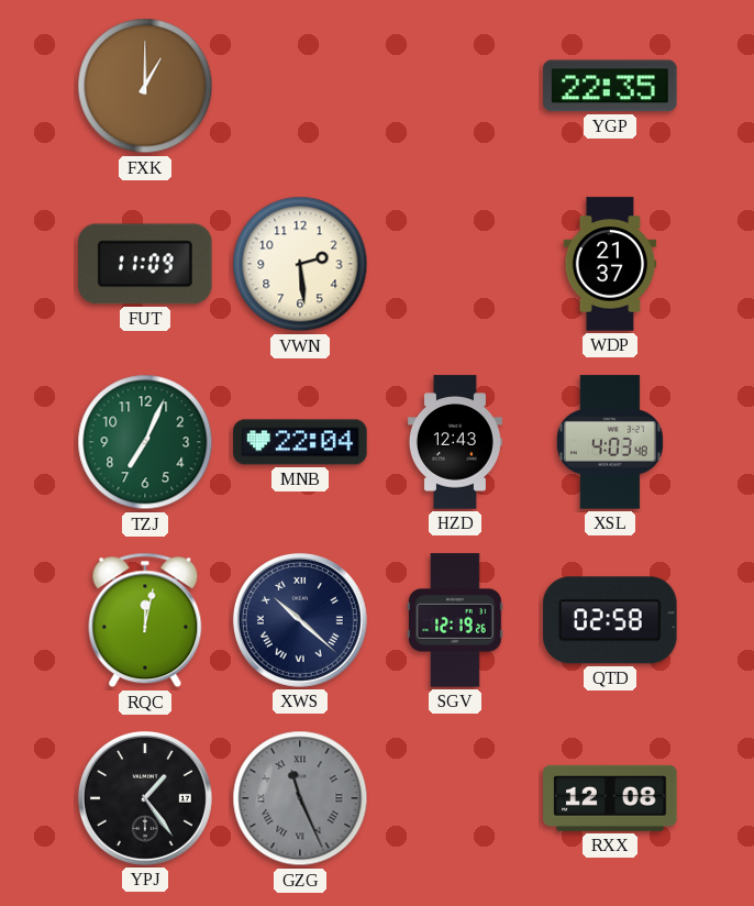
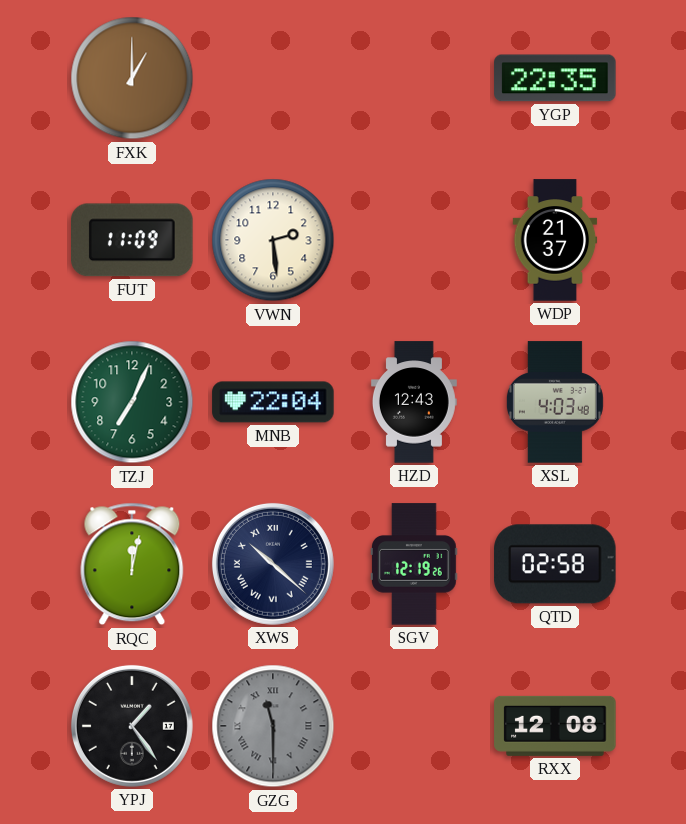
GZG: 11:26 -> 11:30 (273, 726)
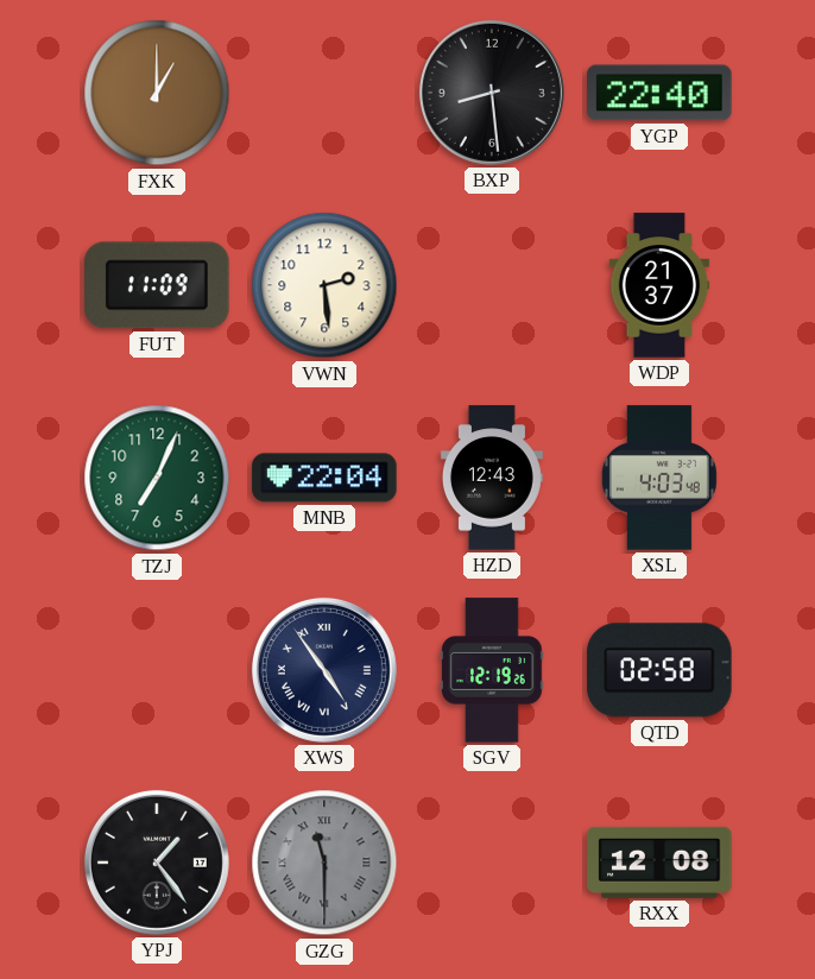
BXP: none -> 8:29 (492, 93)
YGP: 22:35 -> 22:40 (659, 93)
RQC: 12:02 -> none (132, 564)
XWS: 10:22 -> 4:54 (324, 670)
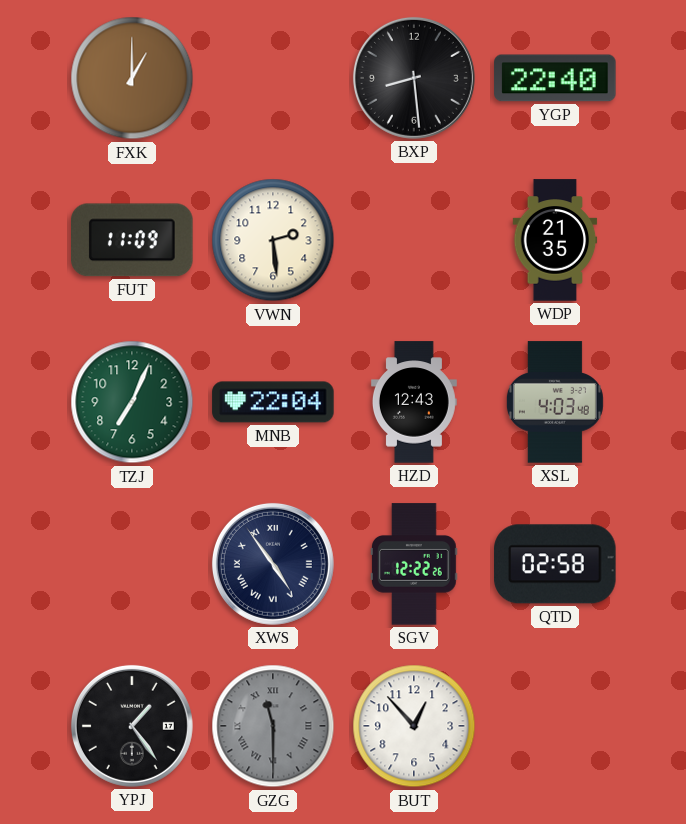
WDP: 21:37 -> 21:35 (555, 240)
SGV: 12:19 -> 12:22 (415, 564)
BUT: none -> 12:53 (414, 726)
RXX: 12:08 -> none (659, 863)
